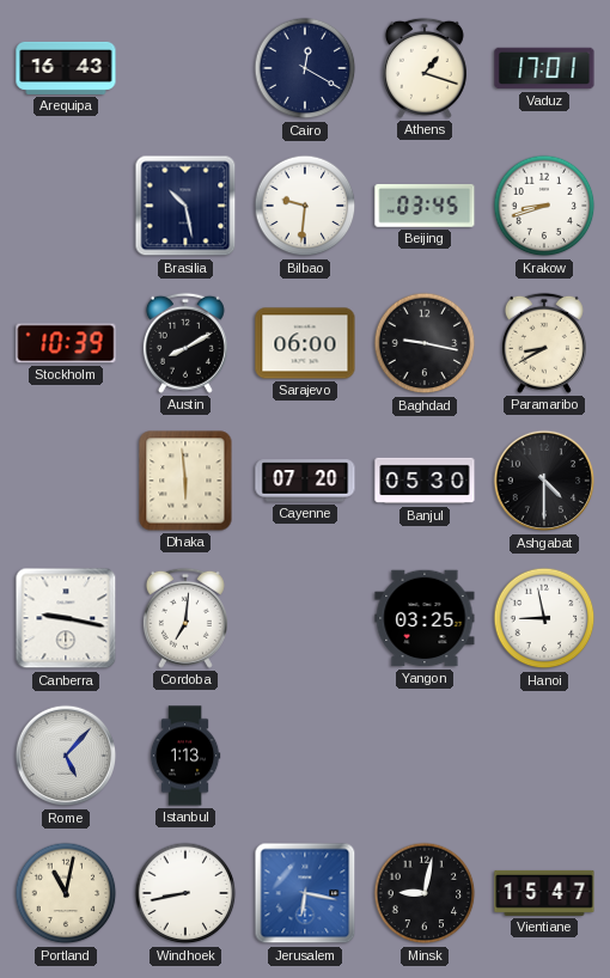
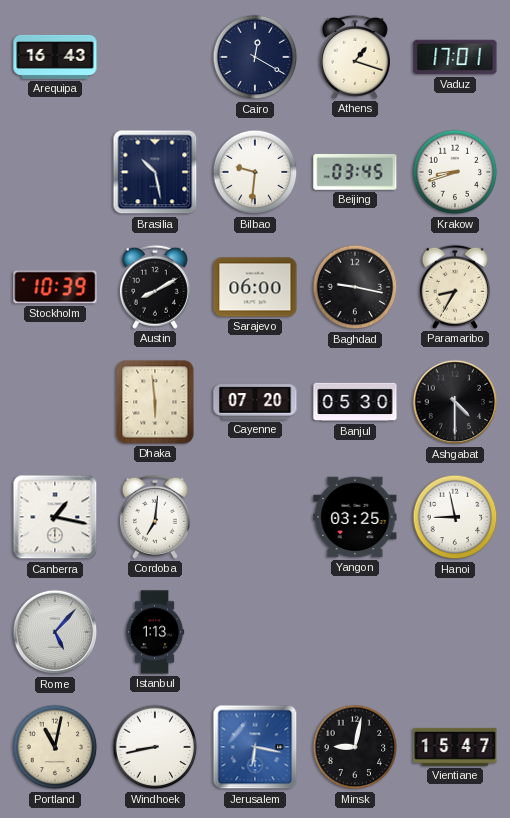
Paramaribo: 8:40 -> 8:35 (455, 287)
Canberra: 9:17 -> 1:17 (55, 517)
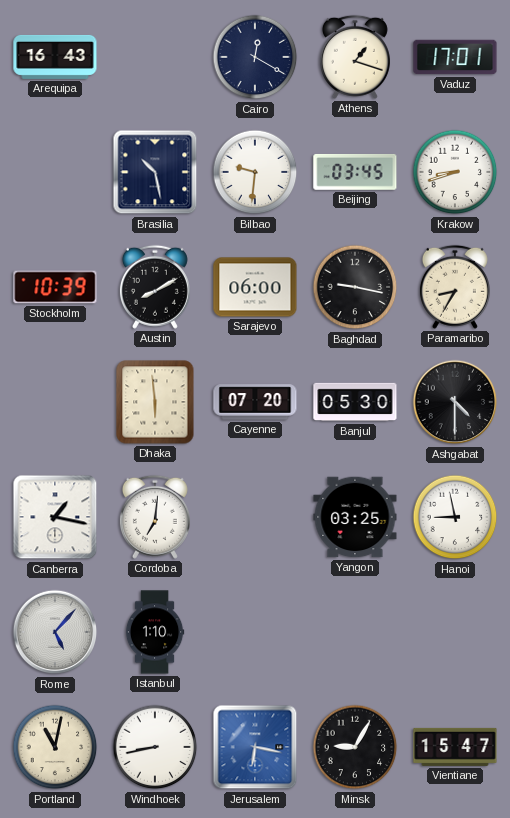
Istanbul: 1:13 -> 1:10 (155, 632)
Minsk: 9:02 -> 9:05 (355, 747)
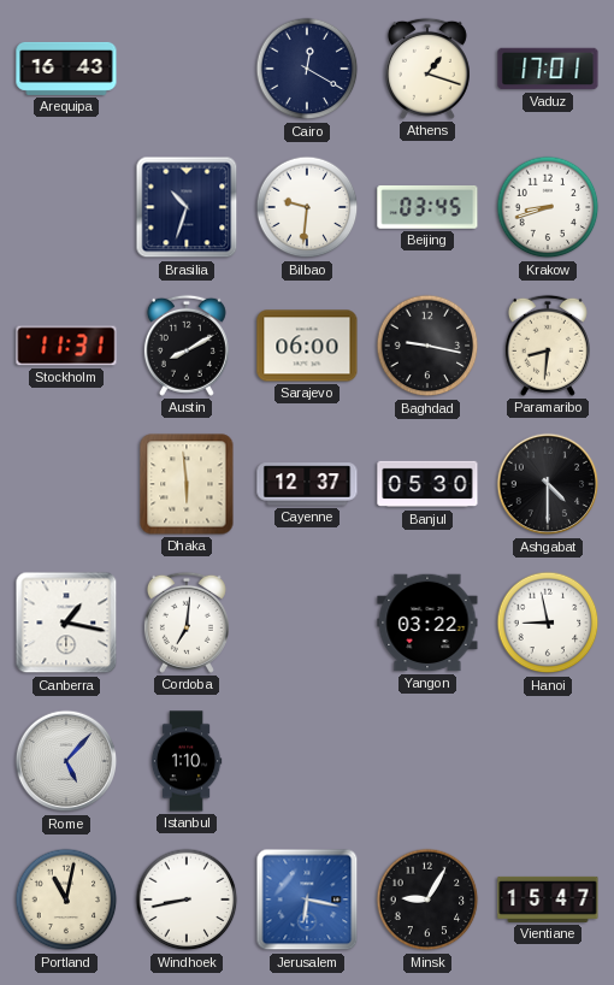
Brasilia: 10:28 -> 10:33 (187, 207)
Stockholm: 10:39 -> 11:31 (66, 346)
Paramaribo: 8:35 -> 8:31 (548, 346)
Cayenne: 07:20 -> 12:37 (307, 484)
Yangon: 03:25 -> 03:22 (427, 623)
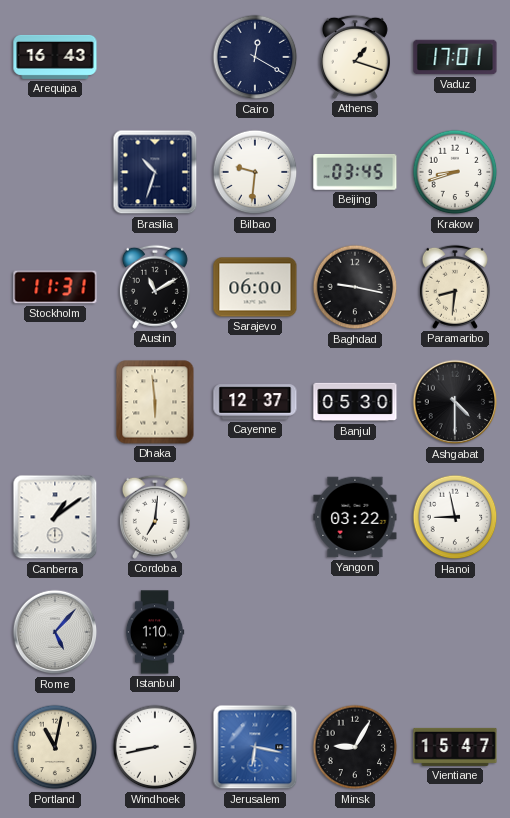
Austin: 8:10 -> 11:10 (155, 287)
Canberra: 1:17 -> 1:09 (55, 517)
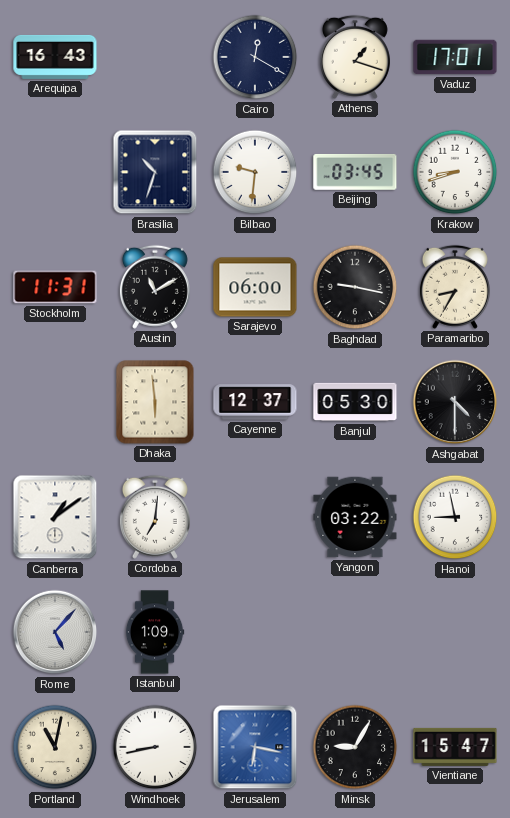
Paramaribo: 8:31 -> 8:35 (455, 287)
Istanbul: 1:10 -> 1:09 (155, 632)
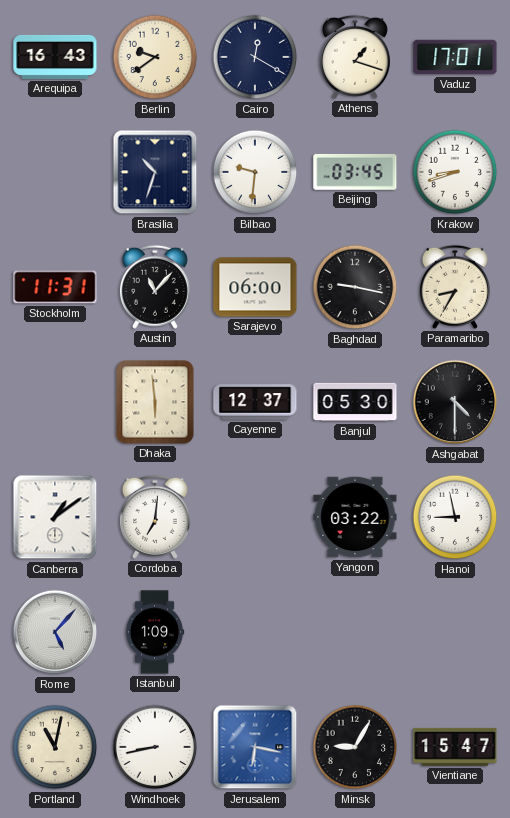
Berlin: none -> 9:39 (155, 57)
Austin: 11:10 -> 11:07 (155, 287)
